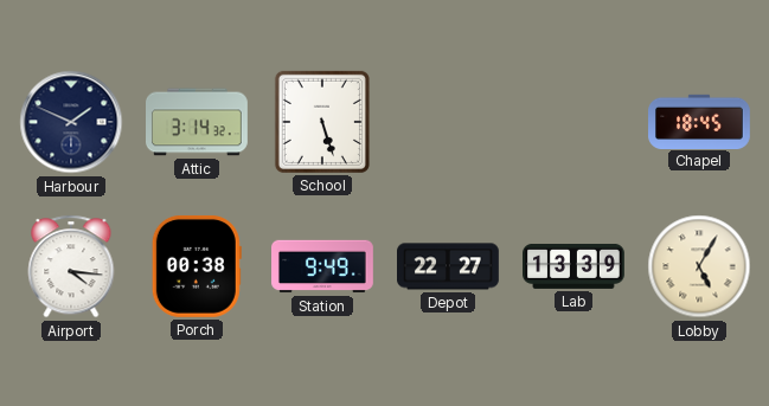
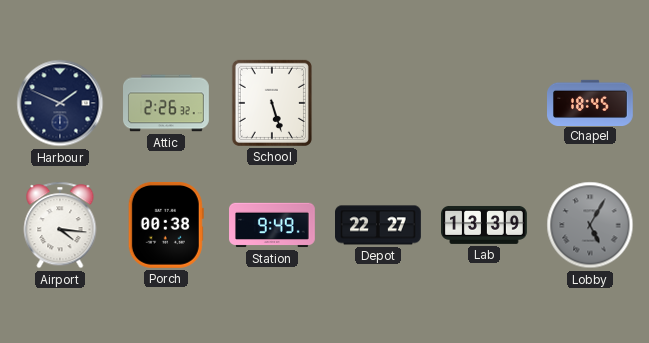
Attic: 3:14 -> 2:26 (167, 103)
Lobby dial: cream -> grey (590, 225)
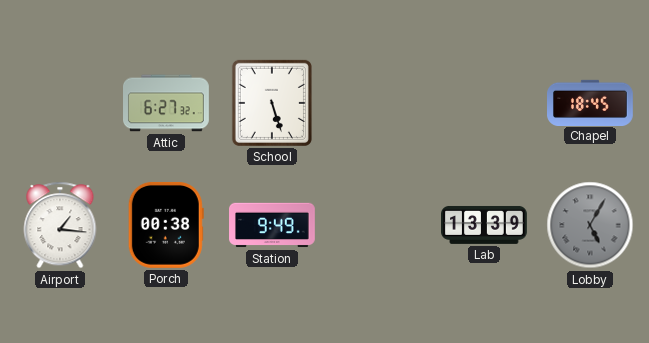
Harbour: 1:49 -> none (60, 103)
Attic: 2:26 -> 6:27 (167, 103)
Airport: 4:16 -> 1:16 (60, 225)
Depot: 22:27 -> none (379, 225)
